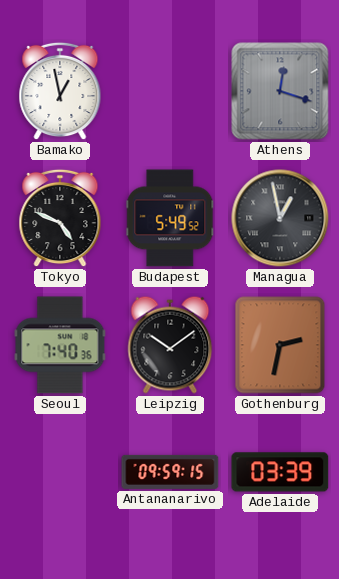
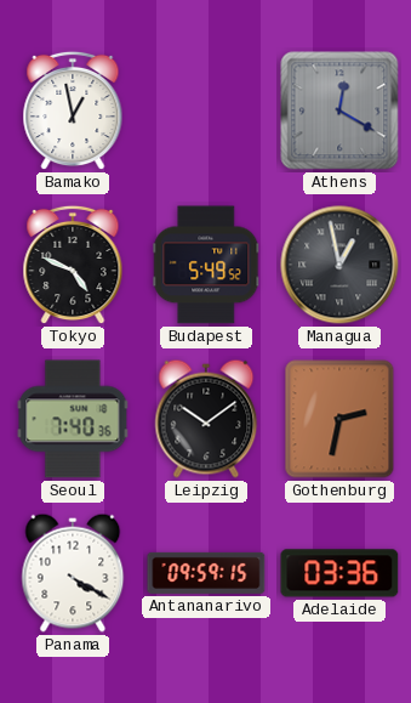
Athens: 12:18 -> 12:20 (339, 110)
Panama: none -> 4:20 (73, 573)
Adelaide: 03:39 -> 03:36 (339, 573)
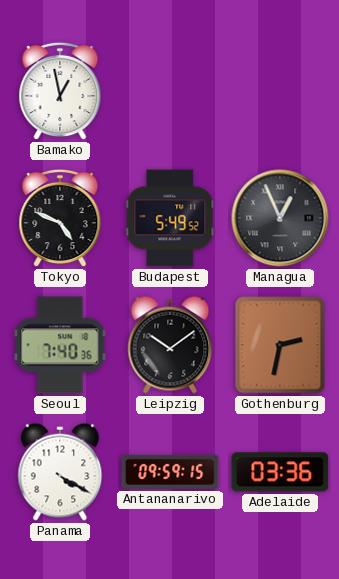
Athens: 12:20 -> none (339, 110)
Managua: 12:58 -> 12:56 (280, 218)
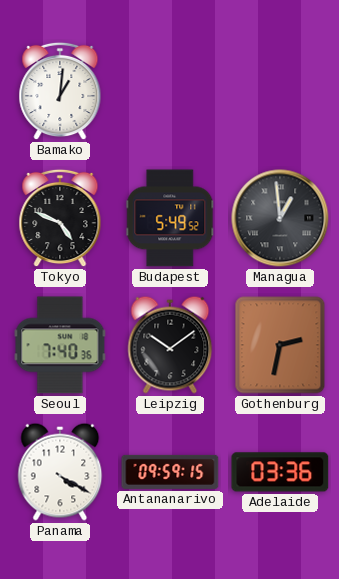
Bamako: 12:58 -> 1:01 (60, 91)
Managua: 12:56 -> 12:59 (280, 218)
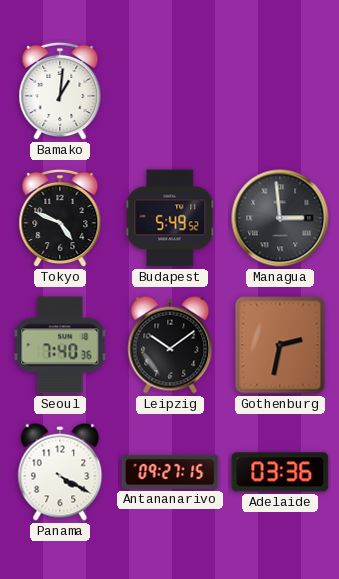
Managua: 12:59 -> 2:59 (280, 218)
Antananarivo: 09:59 -> 09:27 (170, 472)
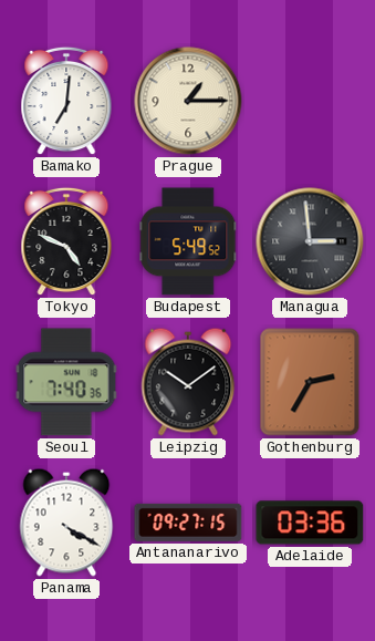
Bamako: 1:01 -> 7:01 (66, 101)
Prague: none -> 1:15 (188, 101)
Gothenburg: 2:32 -> 2:35 (310, 382)
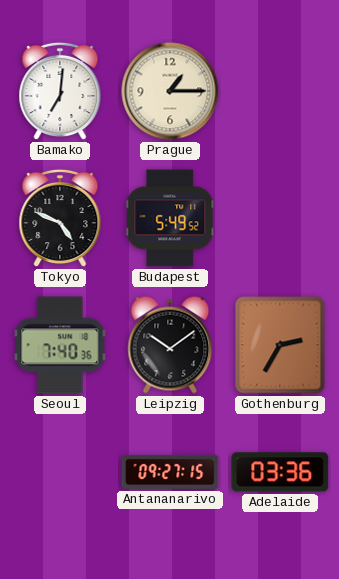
Managua: 2:59 -> none (310, 241)
Panama: 4:20 -> none (66, 523)
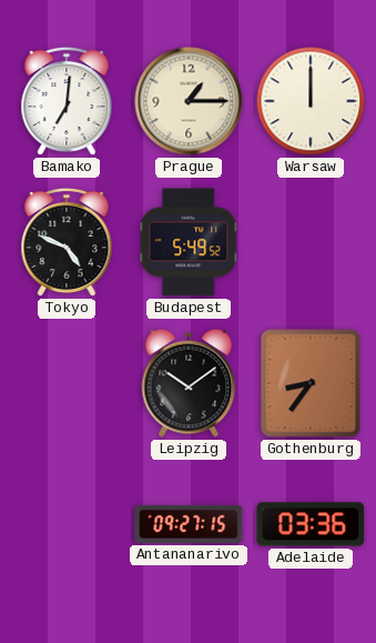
Warsaw: none -> 12:00 (311, 101)
Seoul: 7:40 -> none (60, 345)
Gothenburg: 2:35 -> 8:36 (311, 383)
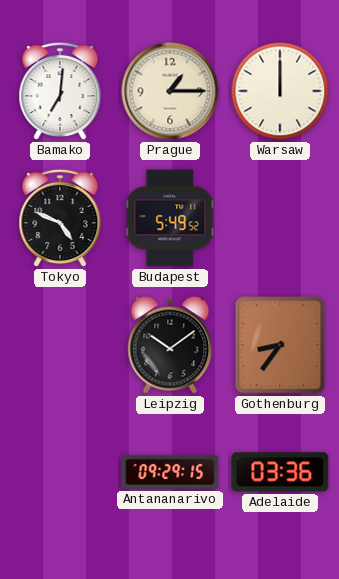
Antananarivo: 09:27 -> 09:29 (170, 472)
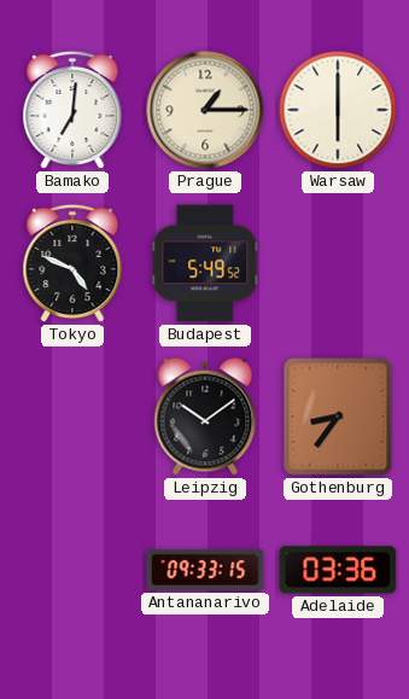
Warsaw: 12:00 -> 6:00 (338, 110)
Antananarivo: 09:29 -> 09:33 (205, 570)
